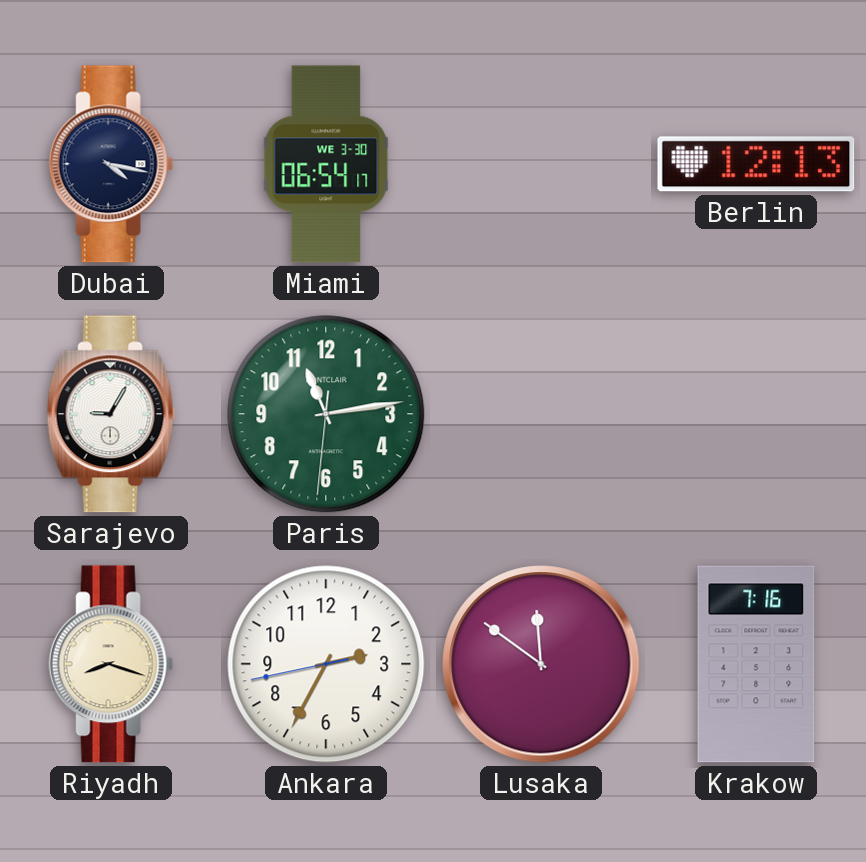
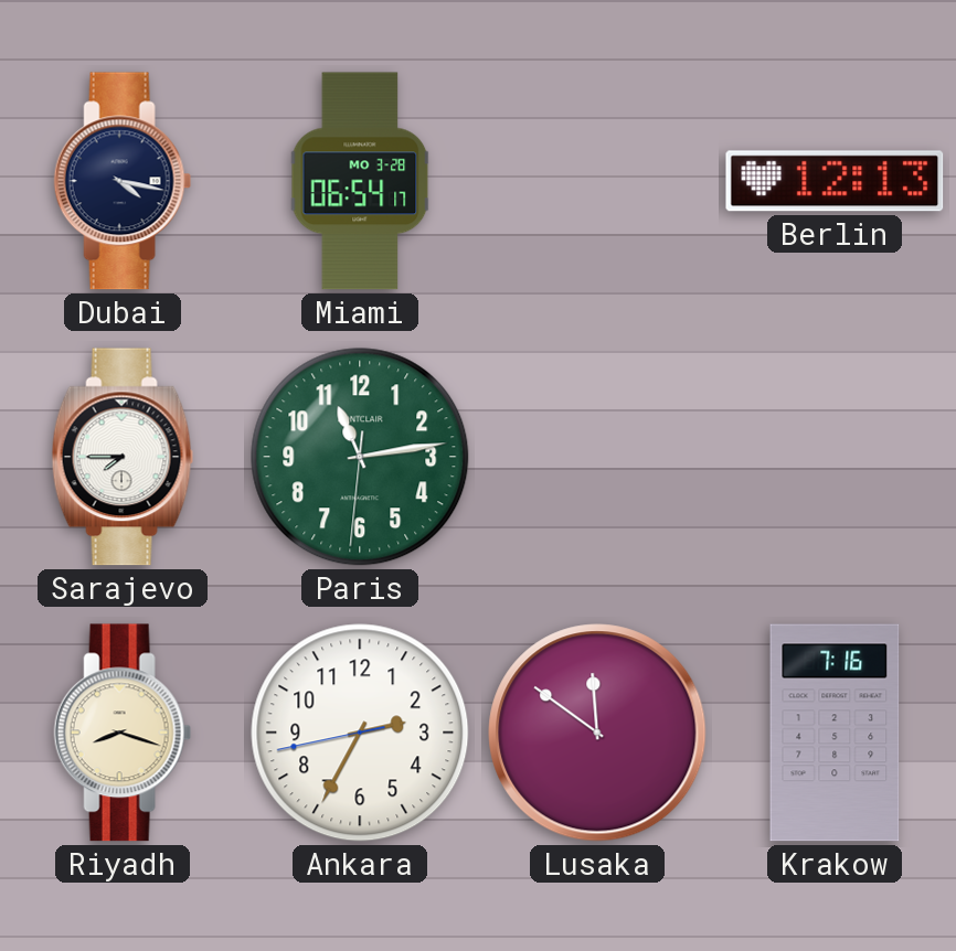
Miami date: WE 3-30 -> MO 3-28 (360, 181)
Sarajevo: 9:05 -> 7:45 (123, 457)
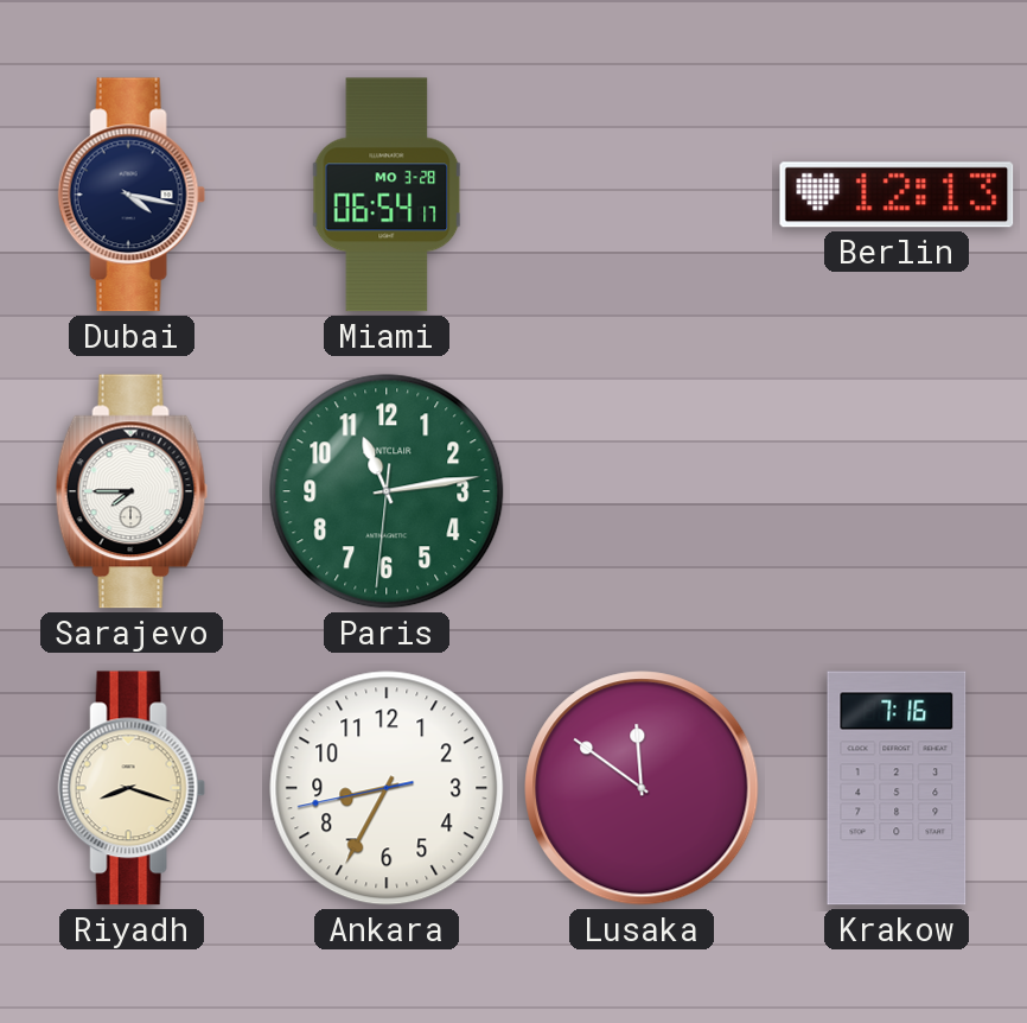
Ankara: 2:34 -> 8:34 (387, 788)
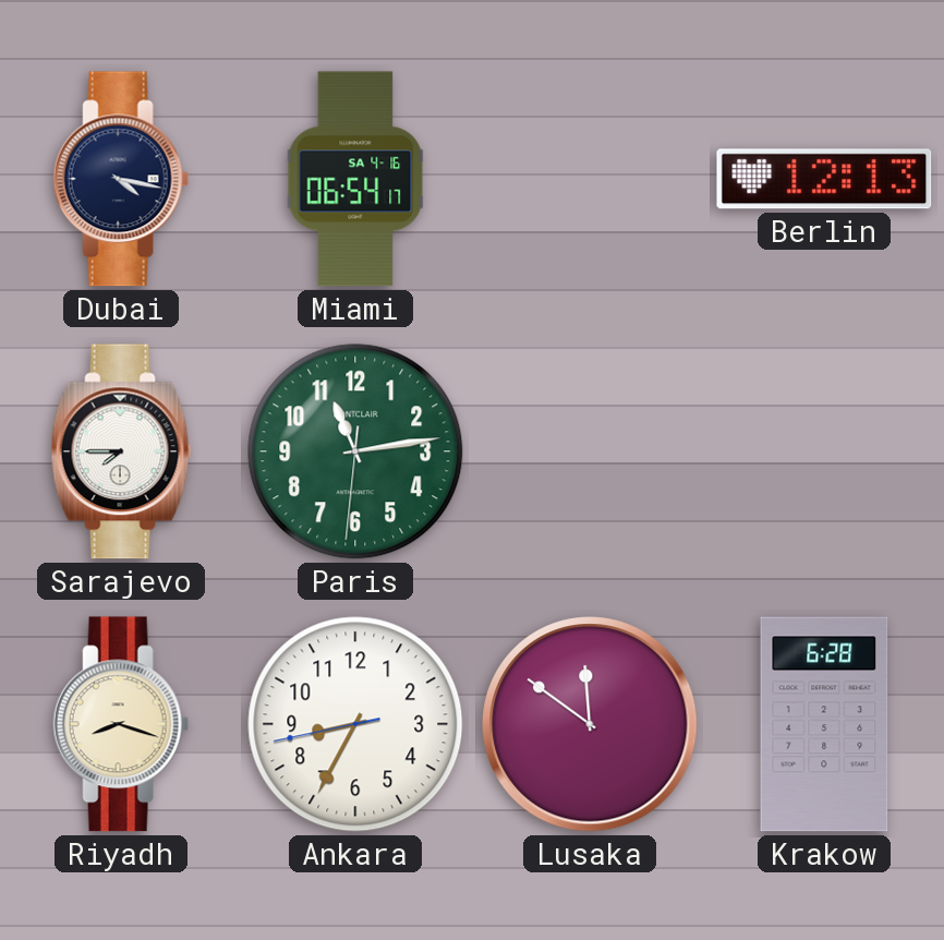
Miami date: MO 3-28 -> SA 4-16 (355, 179)
Krakow: 7:16 -> 6:28 (824, 724)
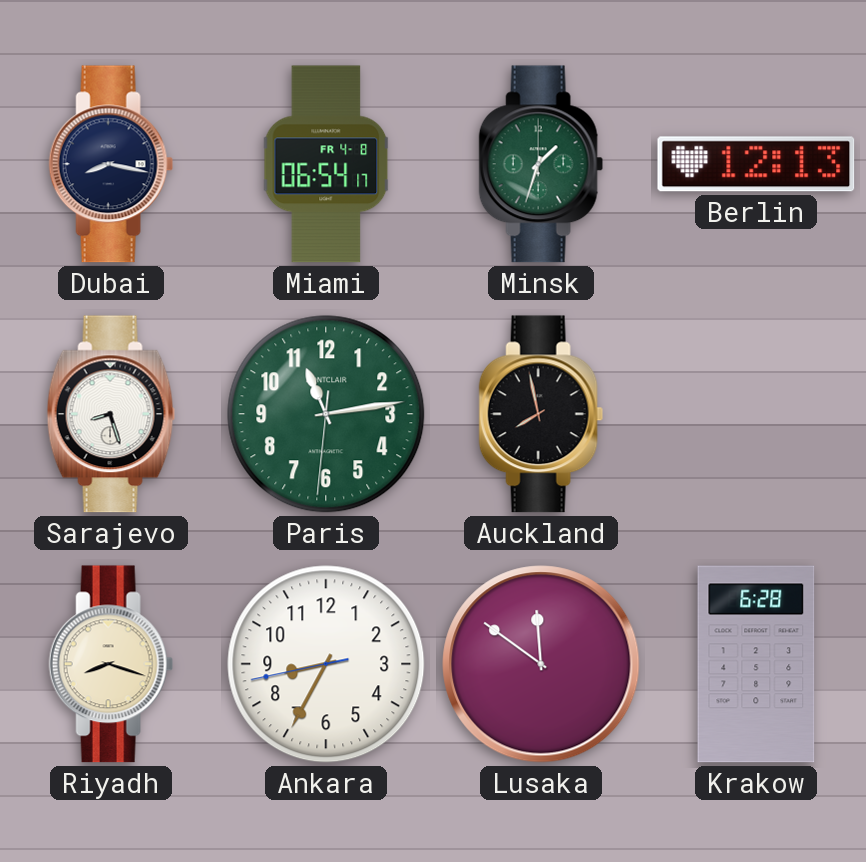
Dubai: 4:17 -> 8:17 (111, 164)
Miami date: SA 4-16 -> FR 4-8 (326, 164)
Minsk: none -> 1:33 (541, 164)
Sarajevo: 7:45 -> 8:27 (111, 414)
Auckland: none -> 7:58 (541, 414)
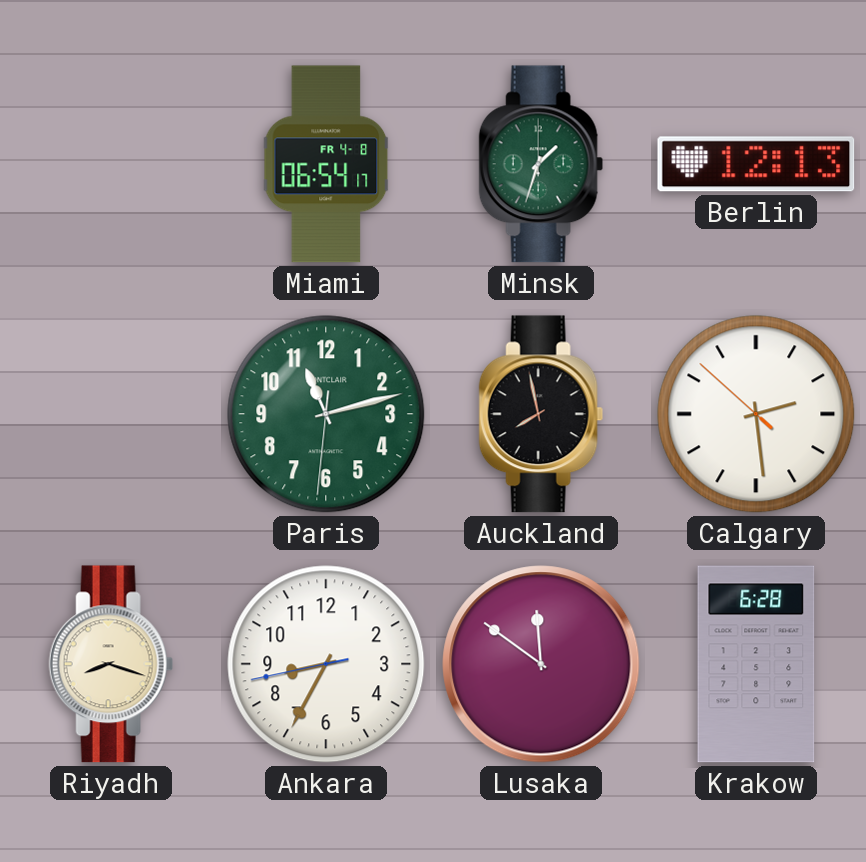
Dubai: 8:17 -> none (111, 164)
Sarajevo: 8:27 -> none (111, 414)
Paris: 11:13 -> 11:12 (326, 414)
Calgary: none -> 2:28 (756, 414)
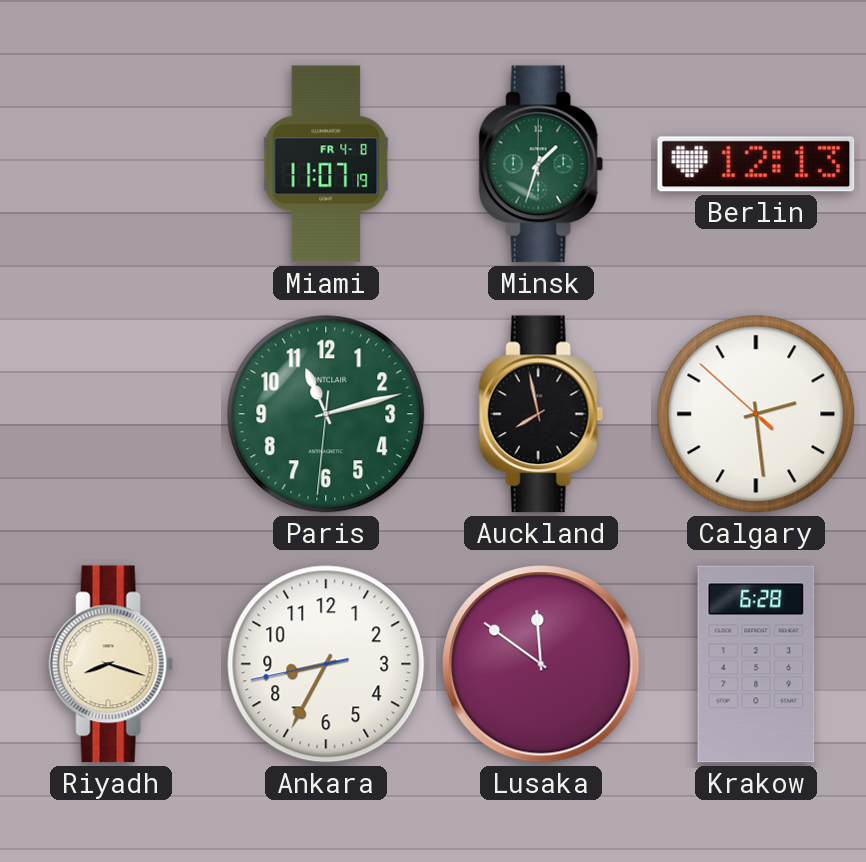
Miami: 06:54 -> 11:07 (326, 164)
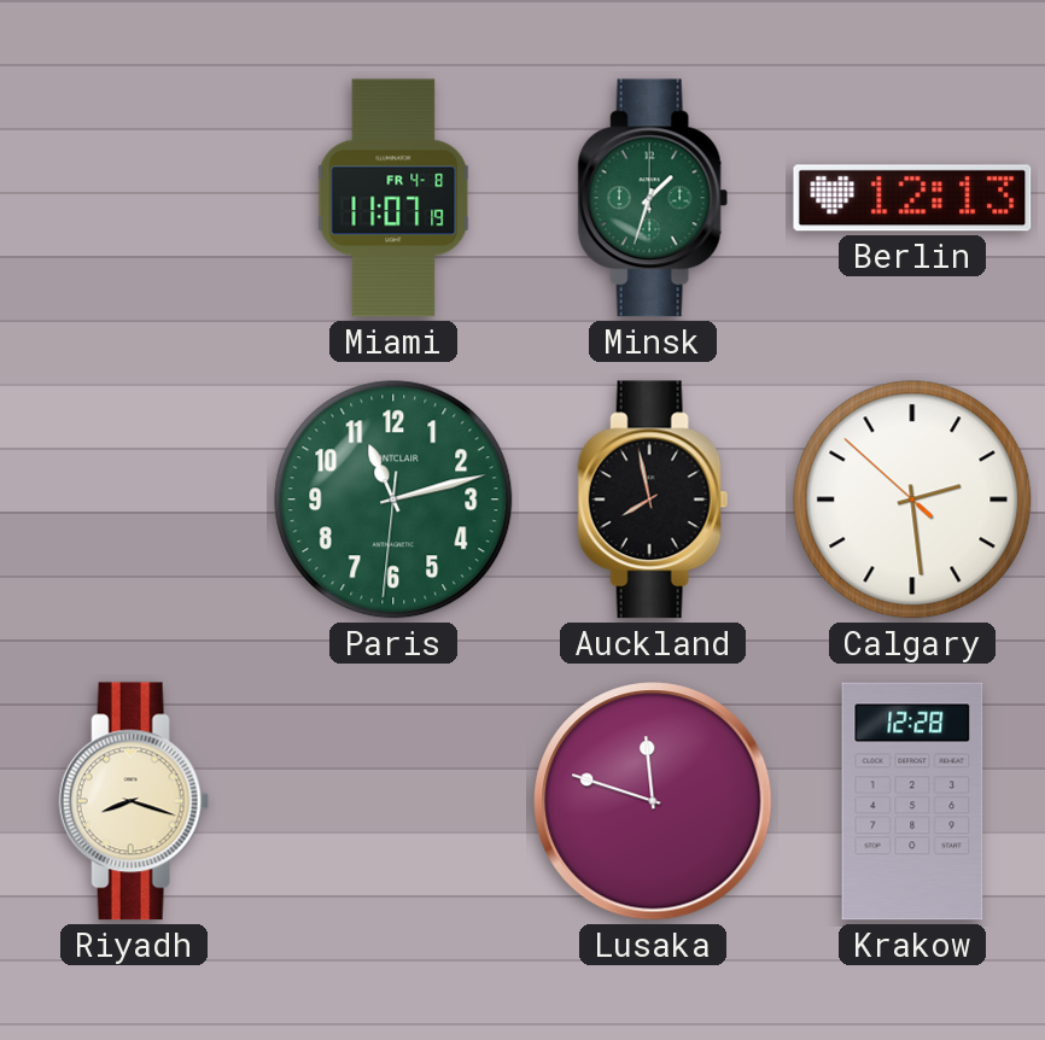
Ankara: 8:34 -> none (326, 664)
Lusaka: 11:51 -> 11:48 (653, 801)
Krakow: 6:28 -> 12:28 (912, 801)
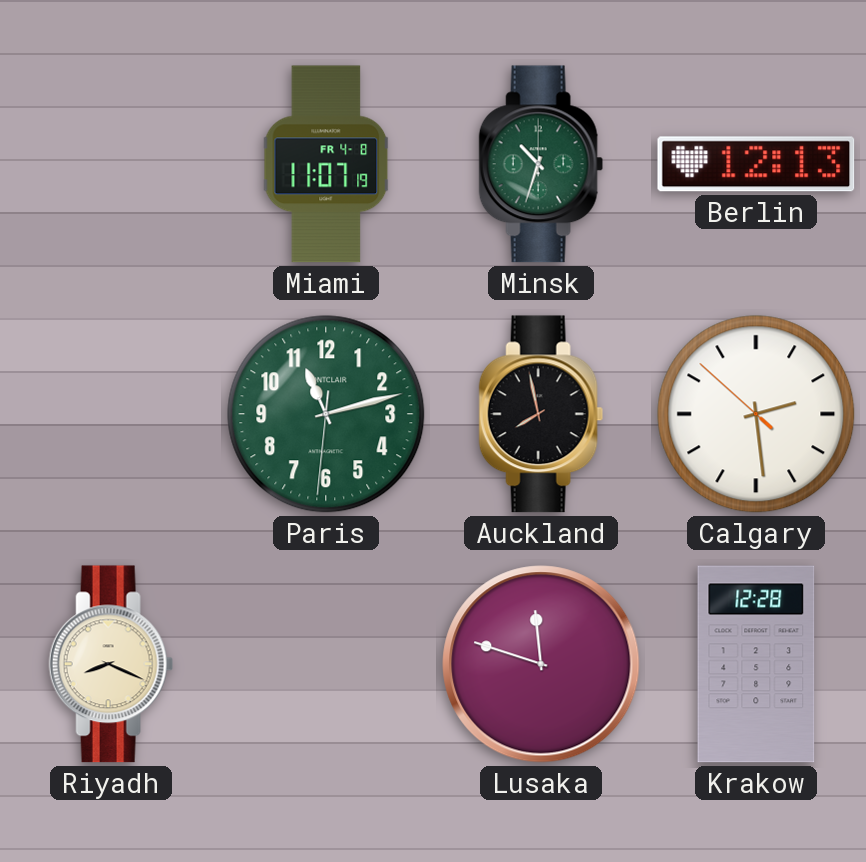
Minsk: 1:33 -> 10:33 (541, 164)
Riyadh: 8:18 -> 8:19 (111, 664)
